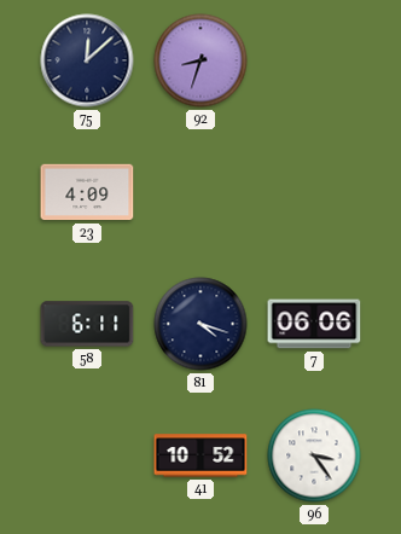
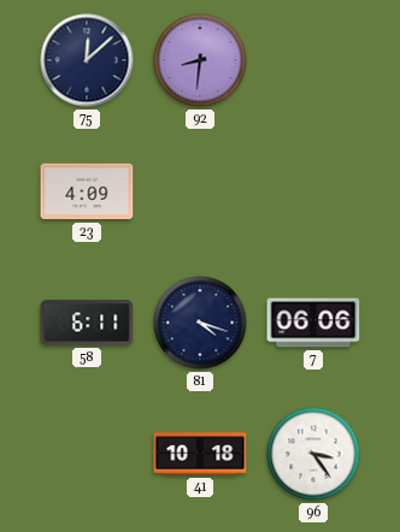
92: 8:33 -> 8:31 (200, 60)
41: 10:52 -> 10:18 (200, 454)
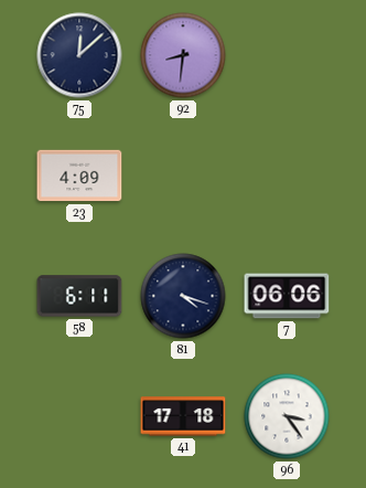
41: 10:18 -> 17:18 (183, 416)
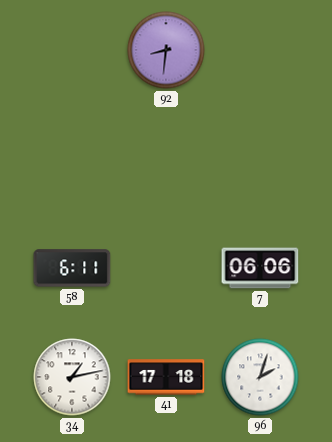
75: 12:08 -> none (79, 55)
23: 4:09 -> none (79, 176)
81: 4:18 -> none (183, 296)
34: none -> 1:13 (72, 377)
96: 3:24 -> 2:03 (260, 377)
